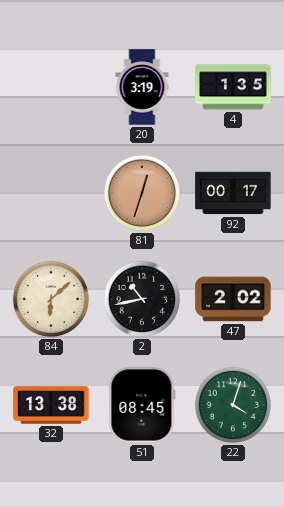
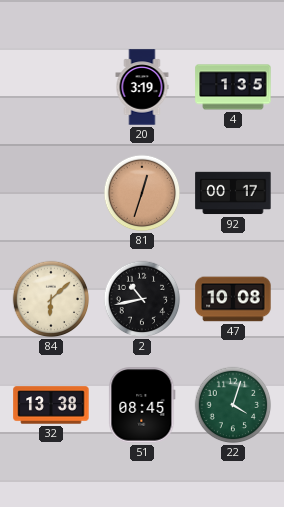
47: 2:02 -> 10:08 (233, 299)
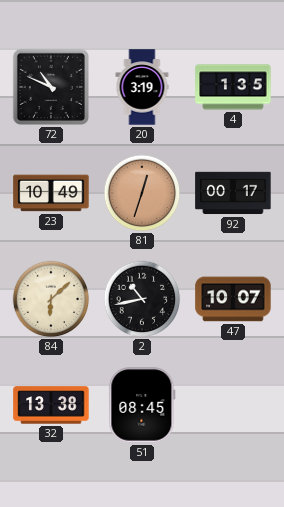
72: none -> 10:49 (51, 87)
23: none -> 10:49 (51, 193)
47: 10:08 -> 10:07 (233, 299)
22: 4:03 -> none (233, 405)
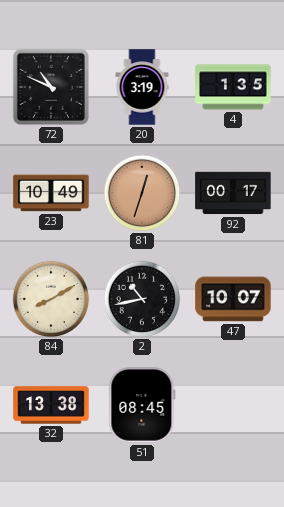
84: 6:08 -> 8:10 (51, 299)
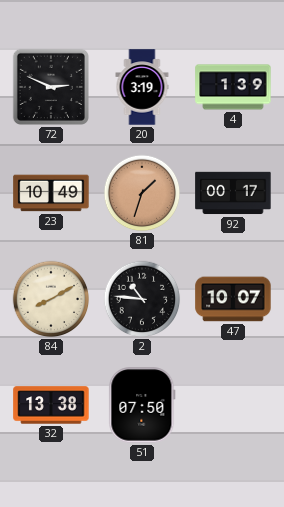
72: 10:49 -> 2:49 (51, 87)
4: 1:35 -> 1:39 (233, 87)
81: 12:33 -> 1:33 (142, 193)
2: 10:43 -> 10:46 (142, 299)
51: 08:45 -> 07:50 (142, 405)
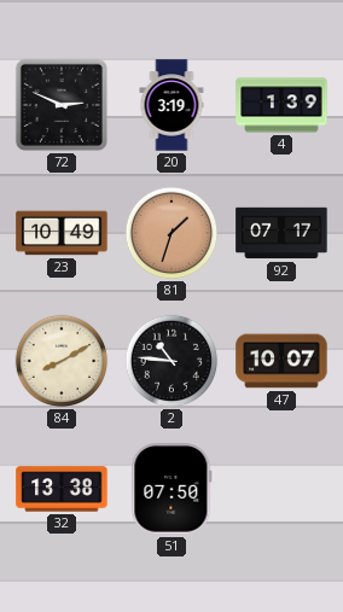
92: 00:17 -> 07:17 (281, 233)
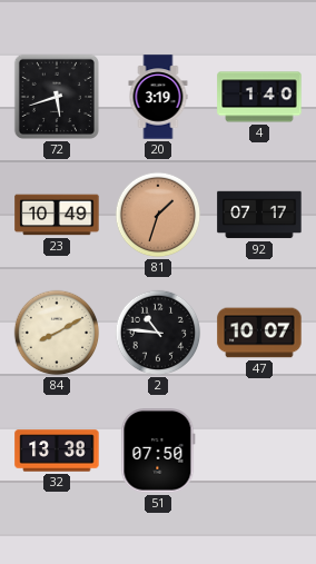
72: 2:49 -> 5:42 (57, 97)
4: 1:39 -> 1:40 (259, 97)
